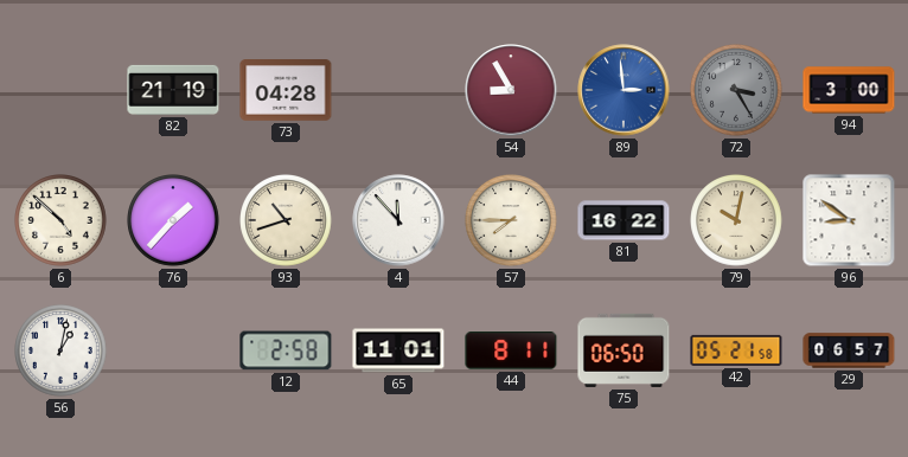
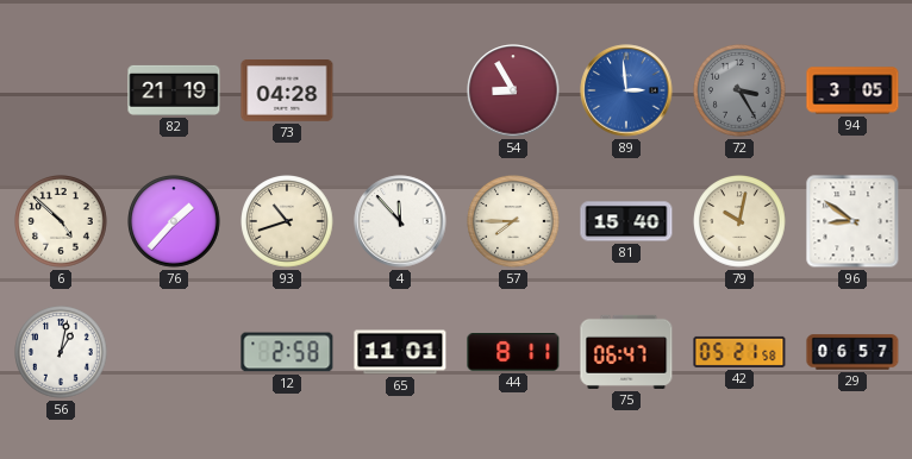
94: 3:00 -> 3:05 (852, 90)
81: 16:22 -> 15:40 (626, 221)
75: 06:50 -> 06:47 (626, 352)
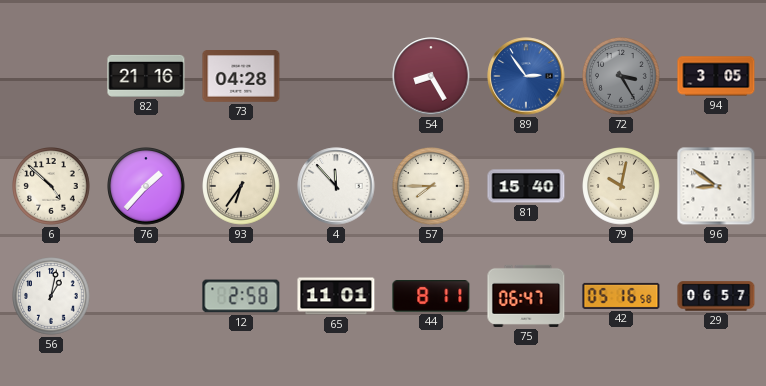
82: 21:19 -> 21:16 (146, 76)
54: 8:55 -> 8:25 (431, 76)
89: 2:59 -> 2:54 (526, 76)
93: 10:42 -> 6:36 (241, 186)
42: 05:21 -> 05:16 (621, 296)
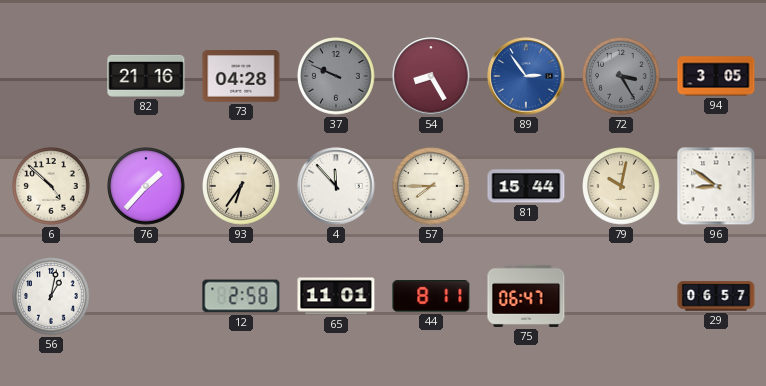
37: none -> 9:49 (336, 76)
81: 15:40 -> 15:44 (526, 186)
42: 05:16 -> none (621, 296)
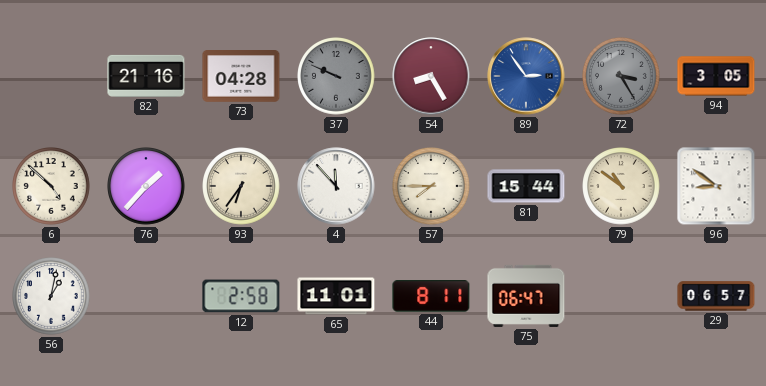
79: 10:02 -> 10:51 (621, 186)
